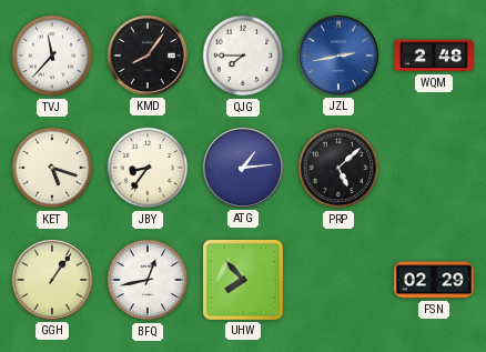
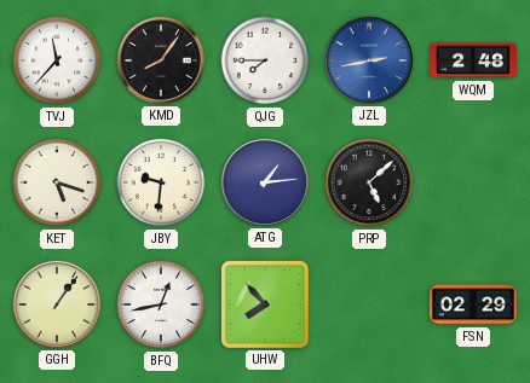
JBY: 8:36 -> 9:31 (161, 182)
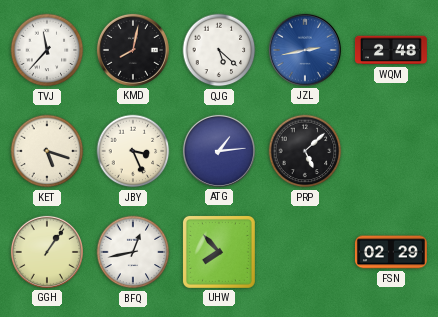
KMD: 8:06 -> 8:02 (133, 50)
QJG: 7:45 -> 5:22 (219, 50)
JBY: 9:31 -> 3:26 (133, 151)
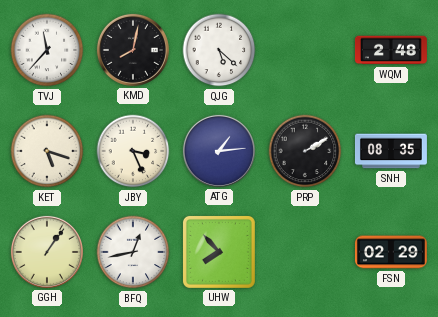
JZL: 2:43 -> none (305, 50)
PRP: 5:08 -> 2:10 (305, 151)
SNH: none -> 08:35 (391, 151)
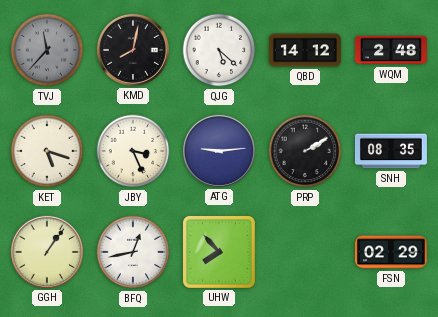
TVJ dial: white -> grey (47, 50)
QBD: none -> 14:12 (305, 50)
ATG: 1:14 -> 9:14 (219, 151)
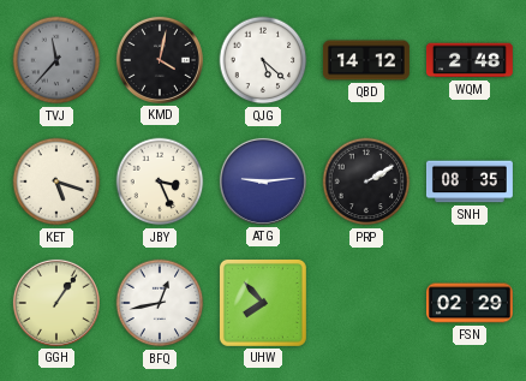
KMD: 8:02 -> 4:02 (160, 60)
